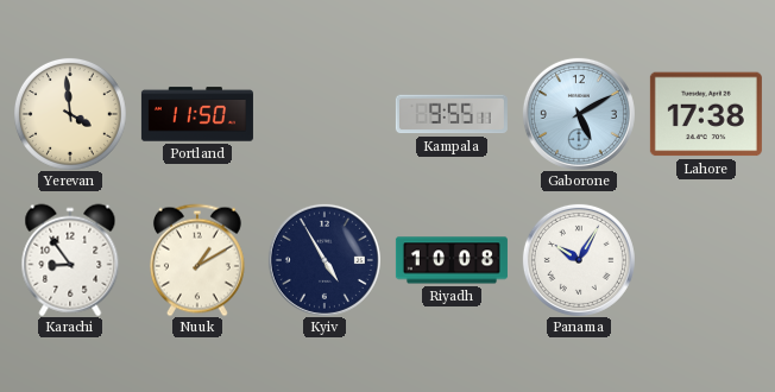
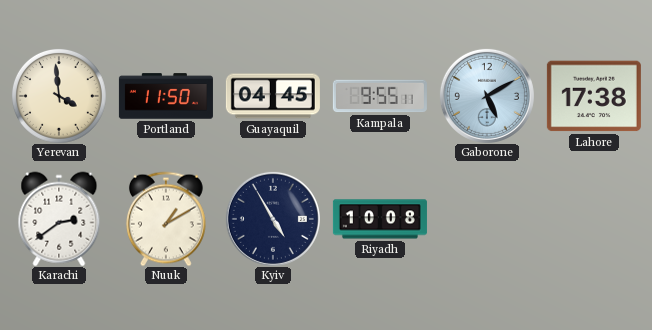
Guayaquil: none -> 04:45 (273, 96)
Karachi: 8:54 -> 2:39 (59, 219)
Panama: 10:05 -> none (579, 260)
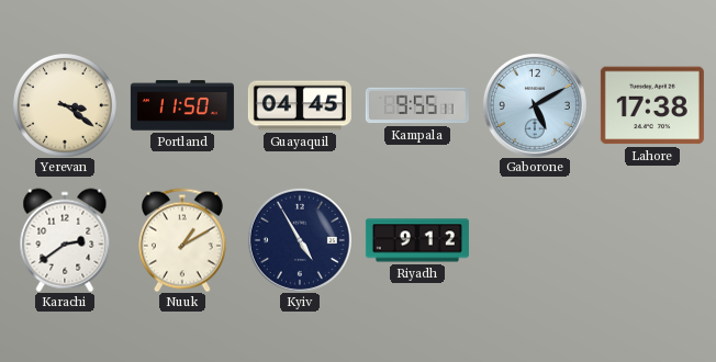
Yerevan: 3:59 -> 3:21 (65, 105)
Riyadh: 10:08 -> 9:12 (417, 240)
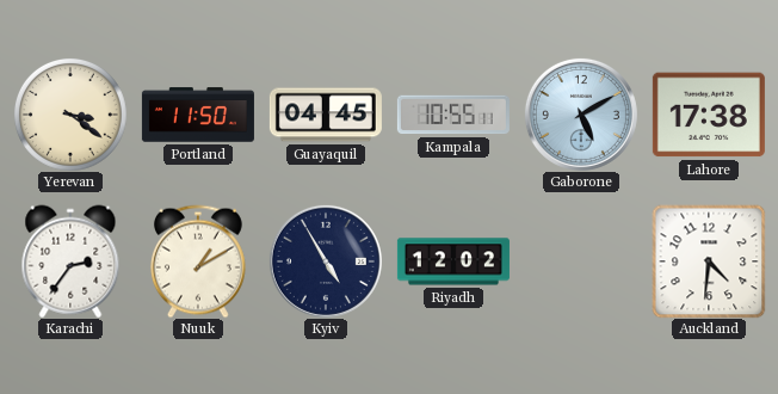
Kampala: 9:55 -> 10:55 (453, 115)
Karachi: 2:39 -> 2:36 (70, 261)
Riyadh: 9:12 -> 12:02 (453, 261)
Auckland: none -> 4:31 (709, 261)
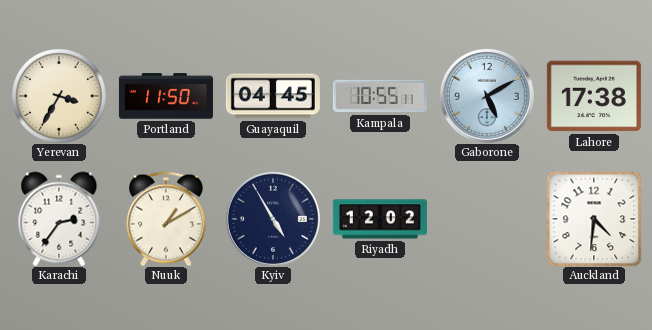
Yerevan: 3:21 -> 3:35 (59, 96)
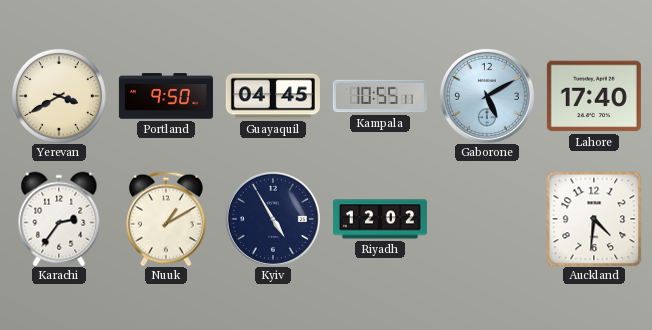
Yerevan: 3:35 -> 3:40 (59, 96)
Portland: 11:50 -> 9:50 (166, 96)
Lahore: 17:38 -> 17:40 (594, 96)
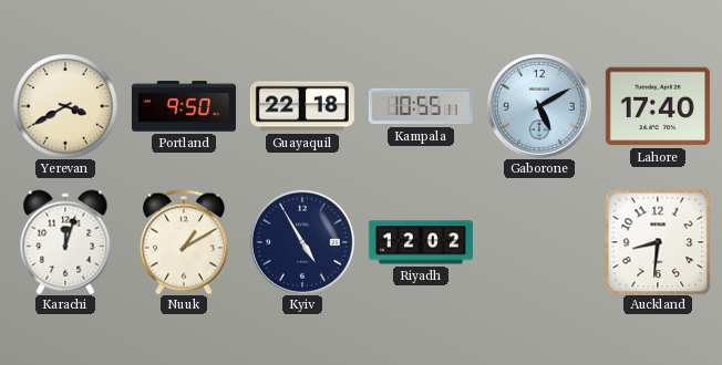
Guayaquil: 04:45 -> 22:18 (302, 106)
Karachi: 2:36 -> 12:03 (65, 242)
Auckland: 4:31 -> 8:31 (658, 242)
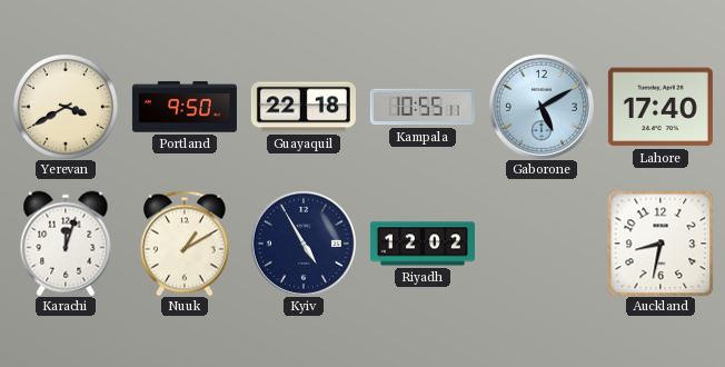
Auckland: 8:31 -> 8:32 (661, 244)
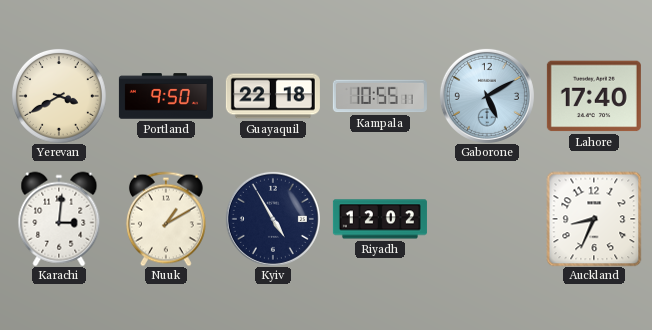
Karachi: 12:03 -> 3:01 (59, 219)
Auckland: 8:32 -> 8:34 (594, 219)
